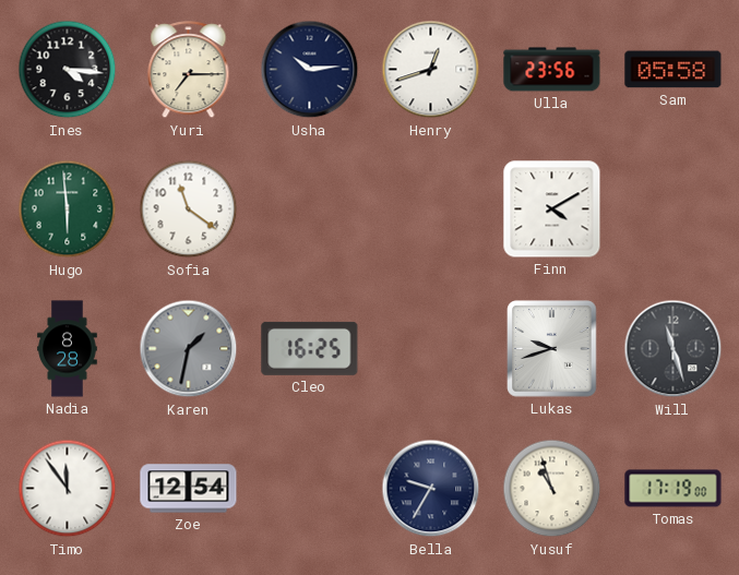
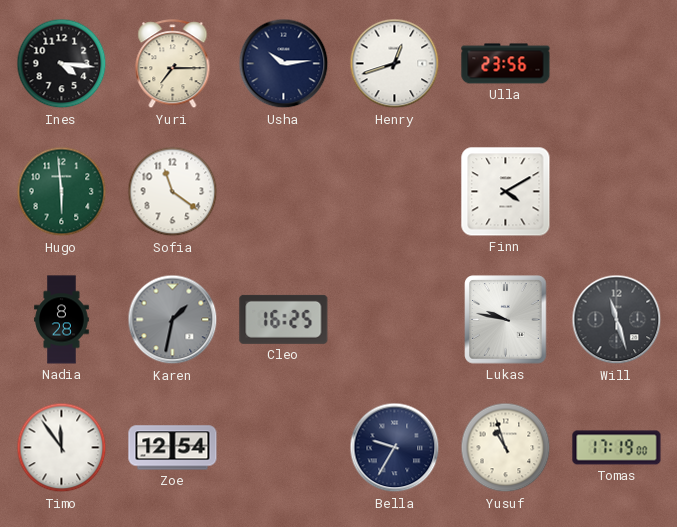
Sam: 05:58 -> none (674, 70)
Lukas: 9:42 -> 9:47 (506, 320)
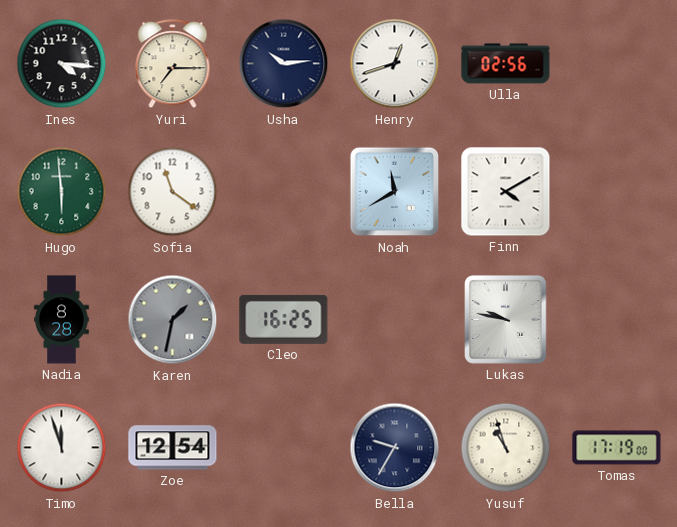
Ulla: 23:56 -> 02:56 (506, 64)
Noah: none -> 11:40 (395, 192)
Will: 11:27 -> none (617, 320)
Timo: 11:54 -> 11:57 (62, 448)
